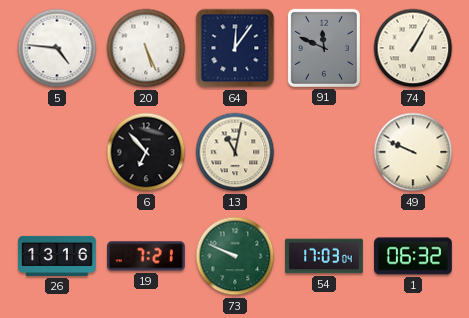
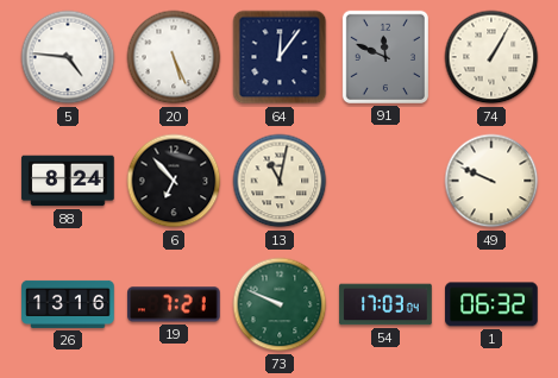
88: none -> 8:24 (68, 181)
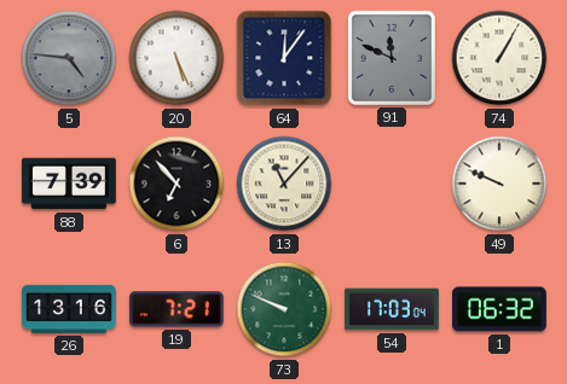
5 dial: white -> grey (69, 58)
88: 8:24 -> 7:39 (69, 184)
13: 11:02 -> 11:07 (284, 184)
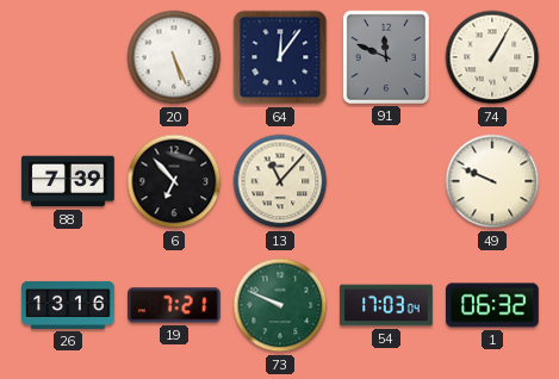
5: 4:46 -> none (69, 58)
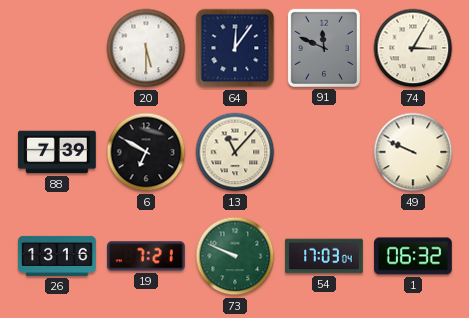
20: 5:26 -> 5:30 (146, 48)
74: 1:05 -> 3:05 (413, 48)
6: 6:53 -> 6:50 (146, 152)
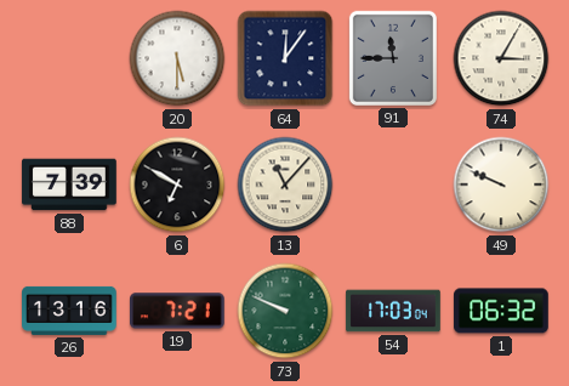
91: 11:49 -> 11:45 (393, 58)
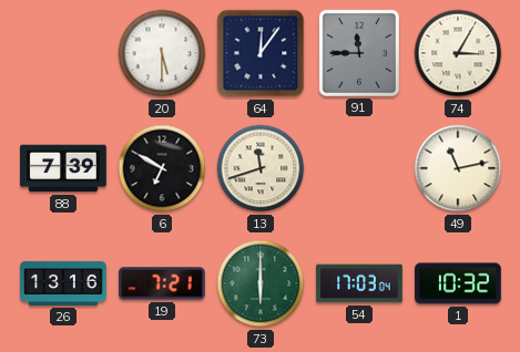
13: 11:07 -> 11:42 (261, 168)
49: 9:49 -> 11:13 (458, 168)
73: 9:49 -> 6:00 (261, 283)
1: 06:32 -> 10:32 (458, 283)
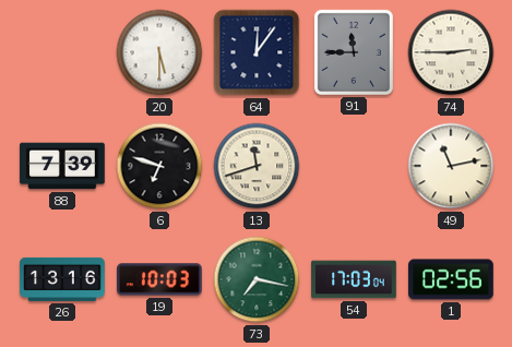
74: 3:05 -> 2:45 (451, 52)
6: 6:50 -> 6:48 (159, 166)
19: 7:21 -> 10:03 (160, 279)
73: 6:00 -> 7:17 (257, 279)
1: 10:32 -> 02:56 (451, 279)
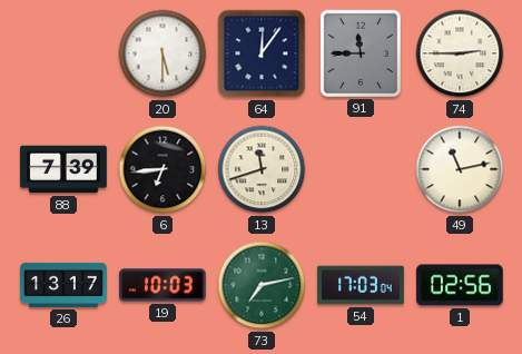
6: 6:48 -> 6:44 (162, 169)
26: 13:16 -> 13:17 (63, 285)
73: 7:17 -> 7:13 (262, 285)
